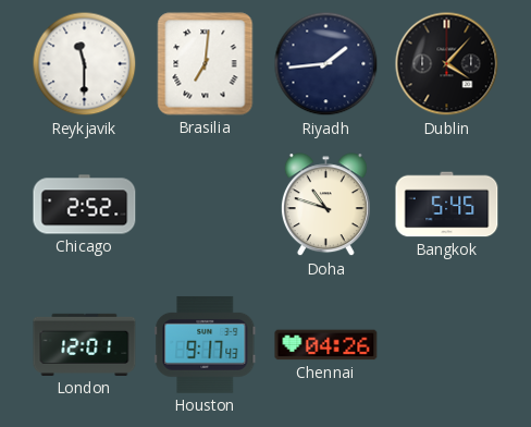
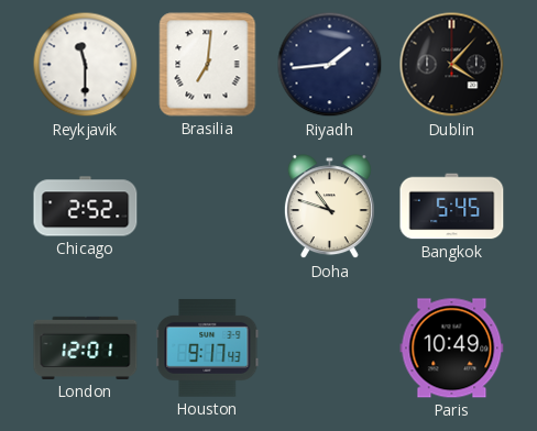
Chennai: 04:26 -> none (326, 345)
Paris: none -> 10:49 (452, 349)
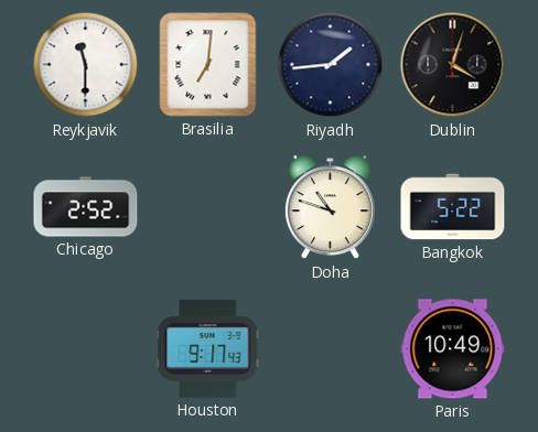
Dublin: 4:07 -> 4:03 (453, 65)
Bangkok: 5:45 -> 5:22 (453, 207)
London: 12:01 -> none (86, 347)
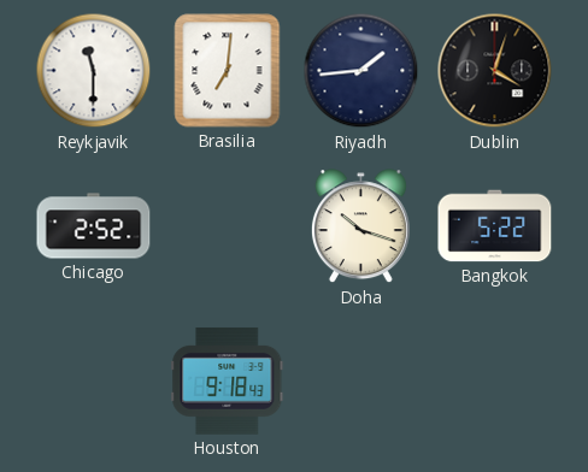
Doha: 10:48 -> 10:18 (360, 226)
Houston: 9:17 -> 9:18 (228, 382)
Paris: 10:49 -> none (453, 349)
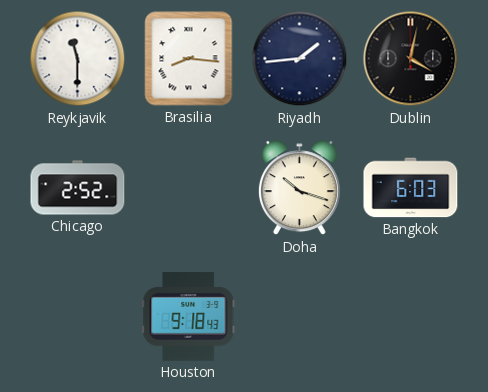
Brasilia: 7:01 -> 8:16 (189, 59)
Dublin: 4:03 -> 4:02 (411, 59)
Bangkok: 5:22 -> 6:03 (411, 188)
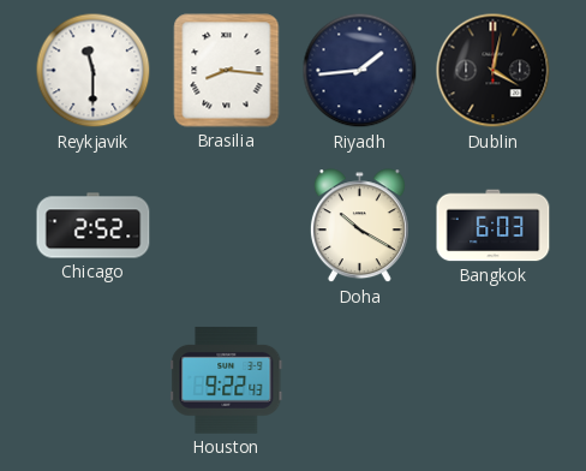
Doha: 10:18 -> 10:20 (359, 226)
Houston: 9:18 -> 9:22 (227, 381)
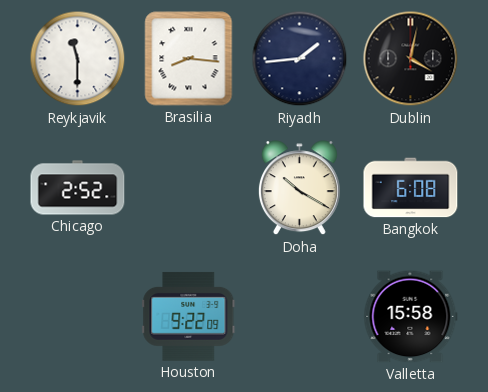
Bangkok: 6:03 -> 6:08 (411, 188)
Houston: 9:22:43 -> 9:22:09 (189, 317)
Valletta: none -> 15:58 (411, 317)
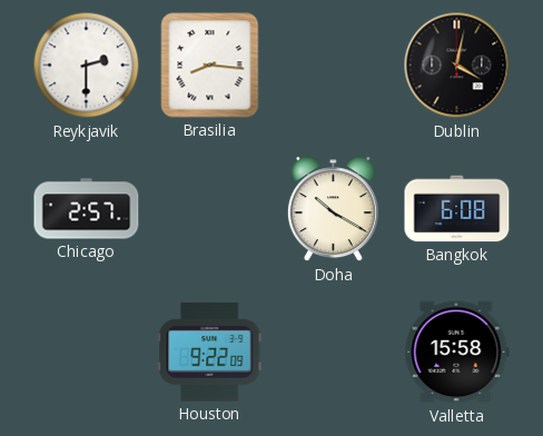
Reykjavik: 11:30 -> 2:30 (87, 66)
Riyadh: 1:44 -> none (300, 59)
Chicago: 2:52 -> 2:57 (87, 209)
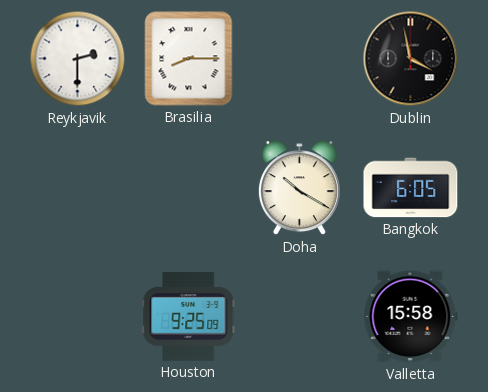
Brasilia: 8:16 -> 8:15 (189, 59)
Dublin: 4:02 -> 3:58 (411, 59)
Chicago: 2:57 -> none (87, 209)
Bangkok: 6:08 -> 6:05 (411, 188)
Houston: 9:22 -> 9:25 (189, 317)
